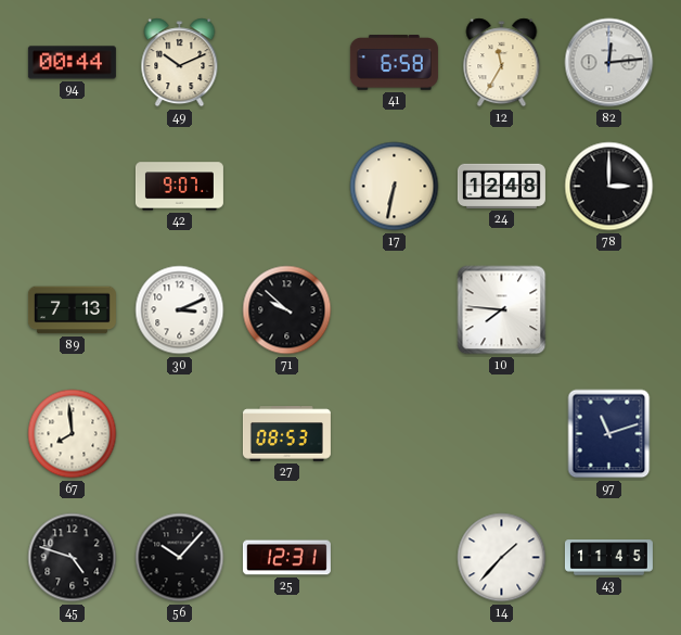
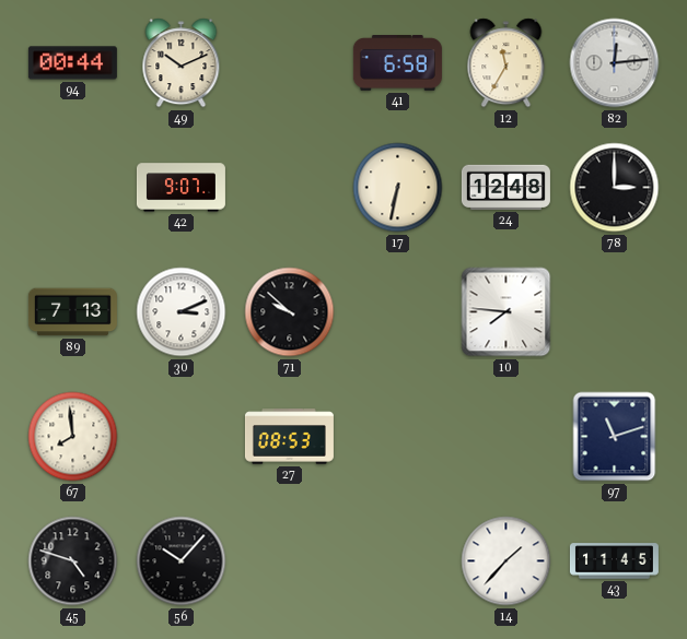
25: 12:31 -> none (286, 558)
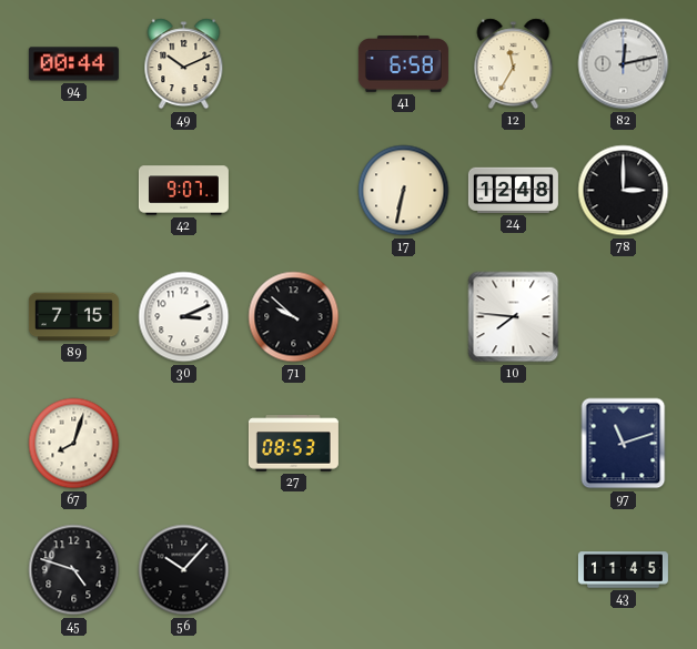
82: 12:14 -> 12:13 (624, 64)
89: 7:13 -> 7:15 (73, 317)
67: 7:59 -> 8:03 (74, 444)
14: 1:37 -> none (506, 561)
